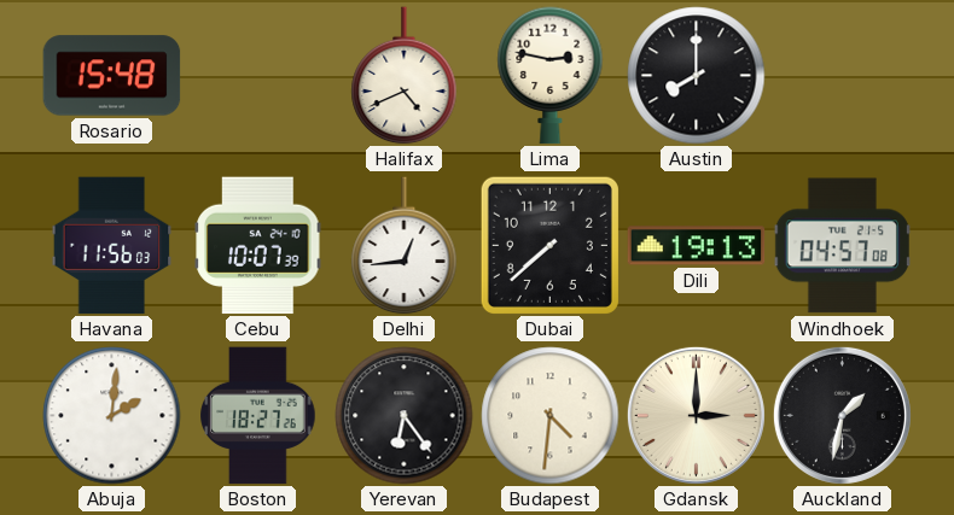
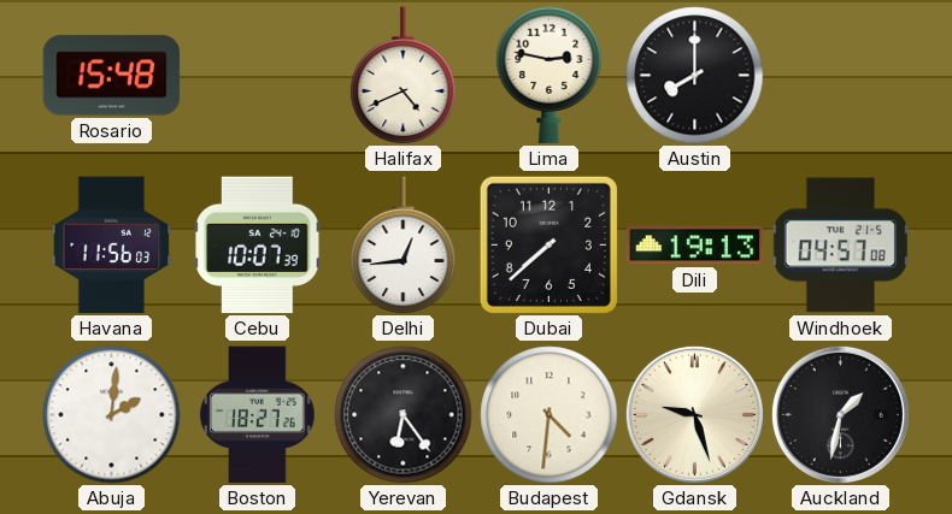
Gdansk: 3:00 -> 9:27 (694, 414)
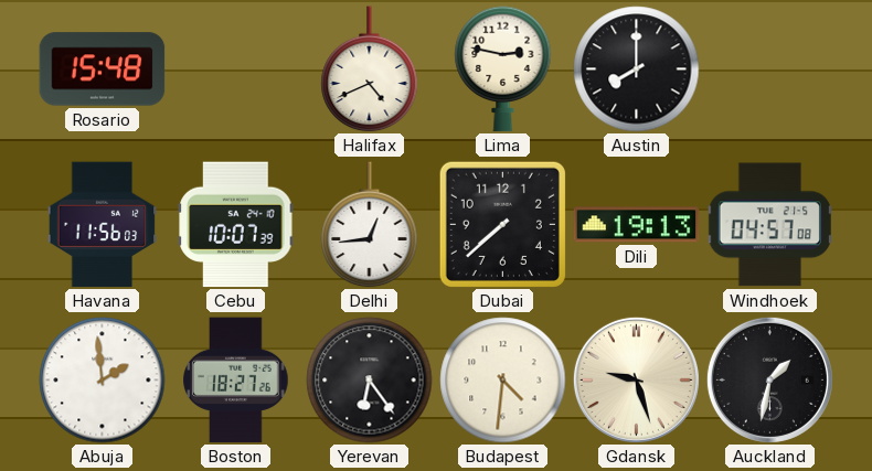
Abuja: 2:01 -> 1:59 (103, 381)
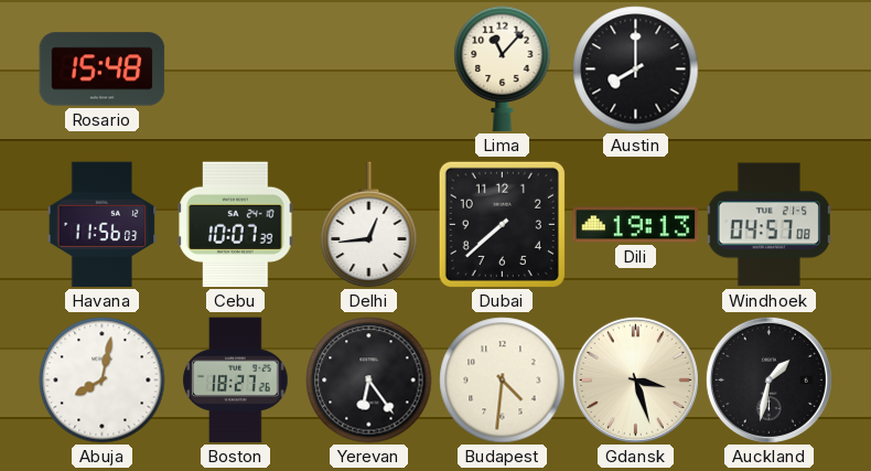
Halifax: 4:41 -> none (370, 69)
Lima: 2:47 -> 11:07 (503, 69)
Abuja: 1:59 -> 8:02 (103, 381)
Gdansk: 9:27 -> 3:27 (635, 379)
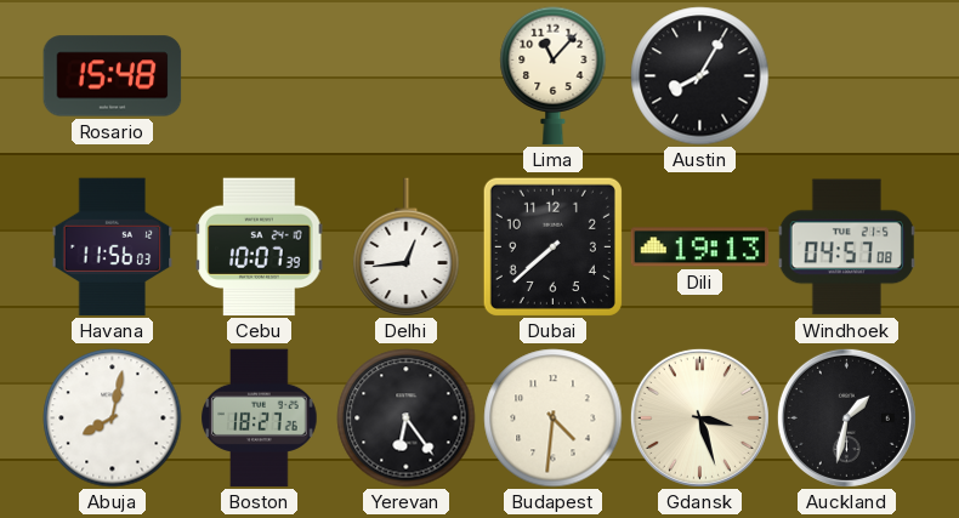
Austin: 8:00 -> 8:05 (700, 76)
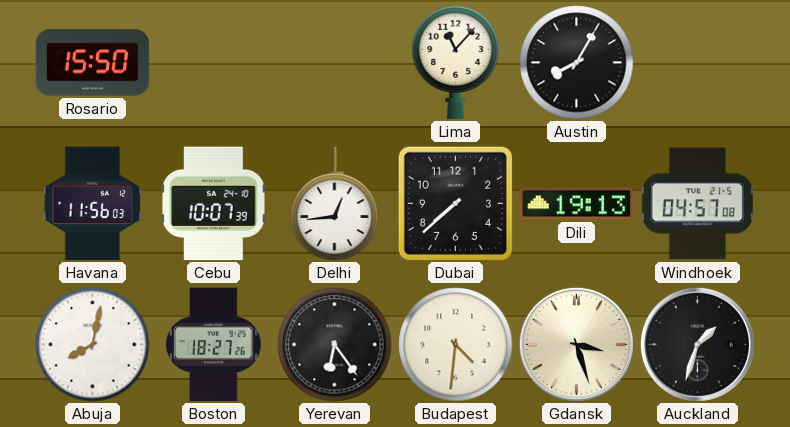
Rosario: 15:48 -> 15:50 (93, 63)
Auckland: 1:32 -> 1:33 (697, 344)
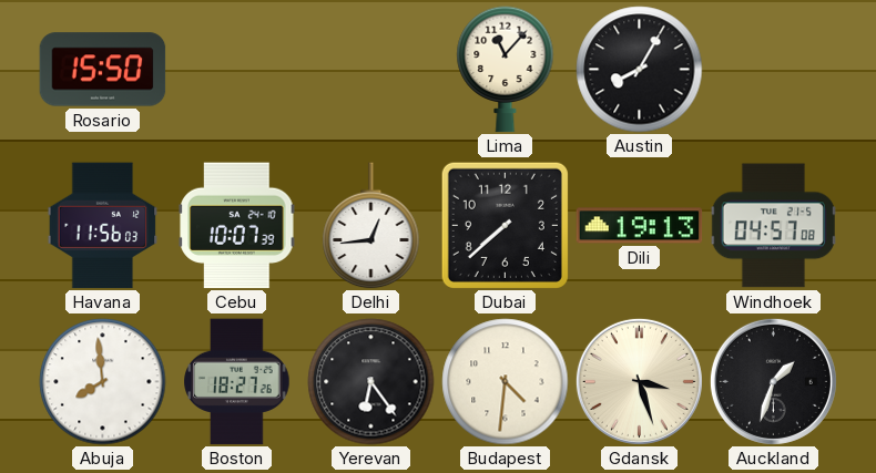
Abuja: 8:02 -> 7:59 (103, 382)
